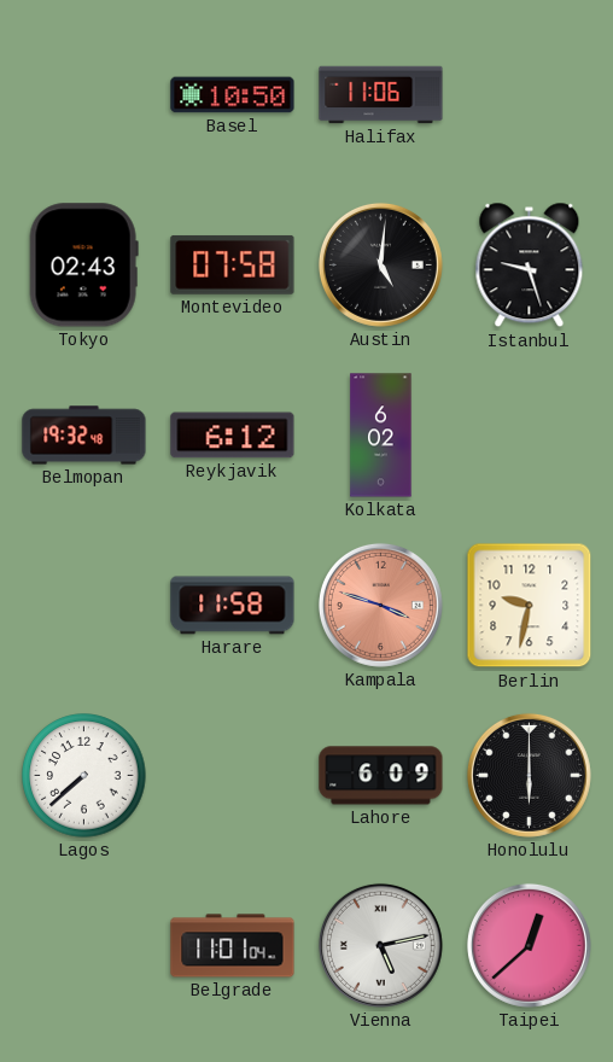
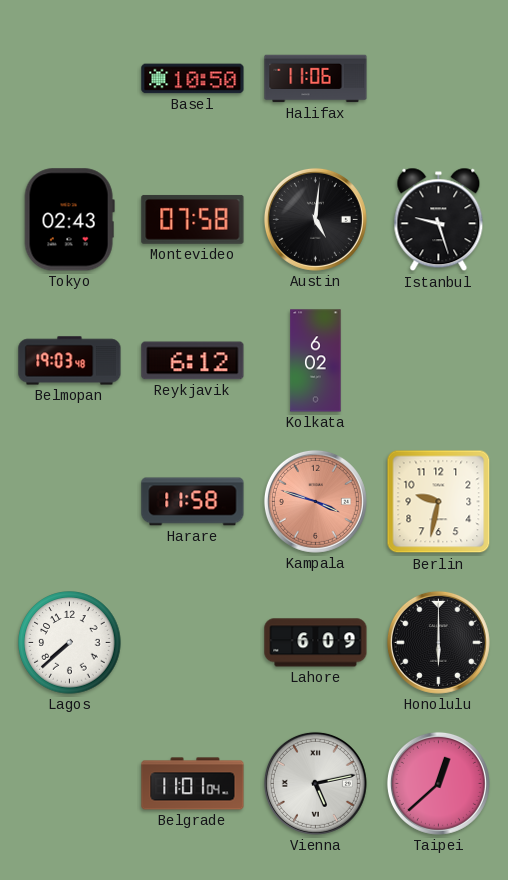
Belmopan: 19:32 -> 19:03 (70, 361)
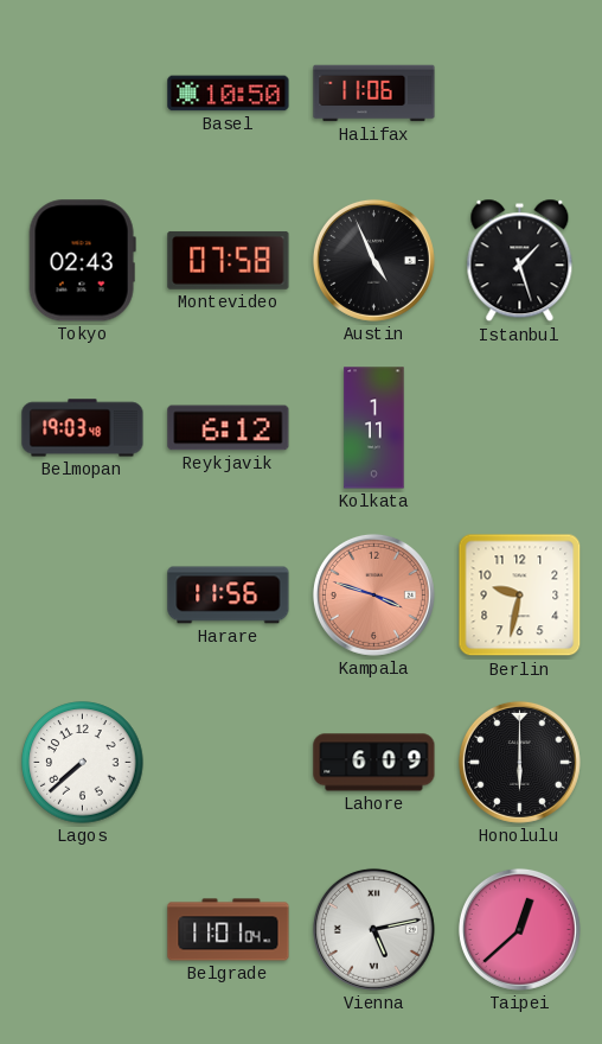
Austin: 5:01 -> 4:56 (373, 260)
Istanbul: 9:27 -> 1:27 (520, 261)
Kolkata: 6:02 -> 1:11 (374, 428)
Harare: 11:58 -> 11:56 (229, 596)
